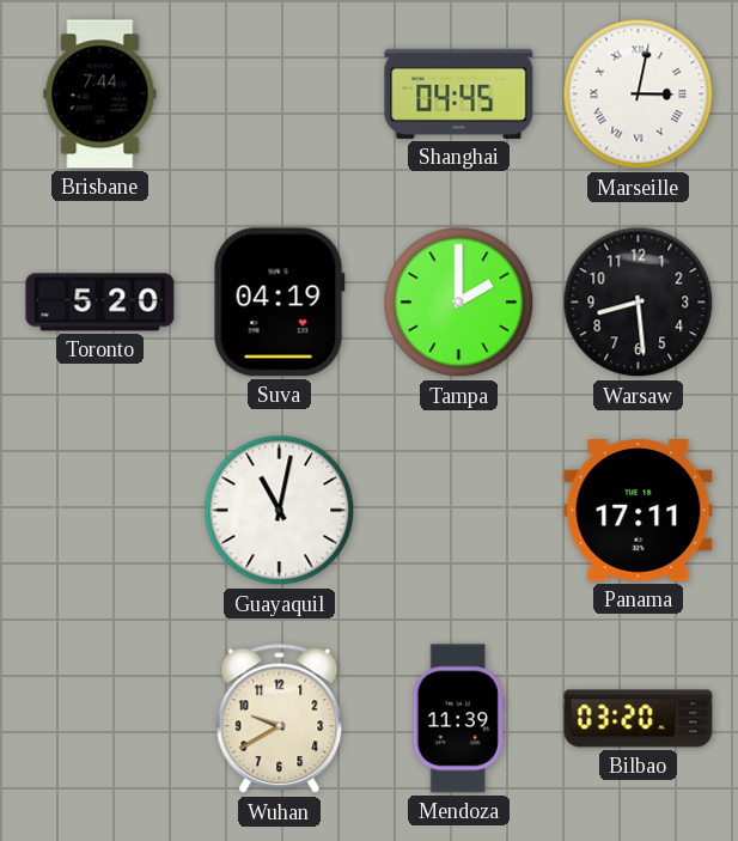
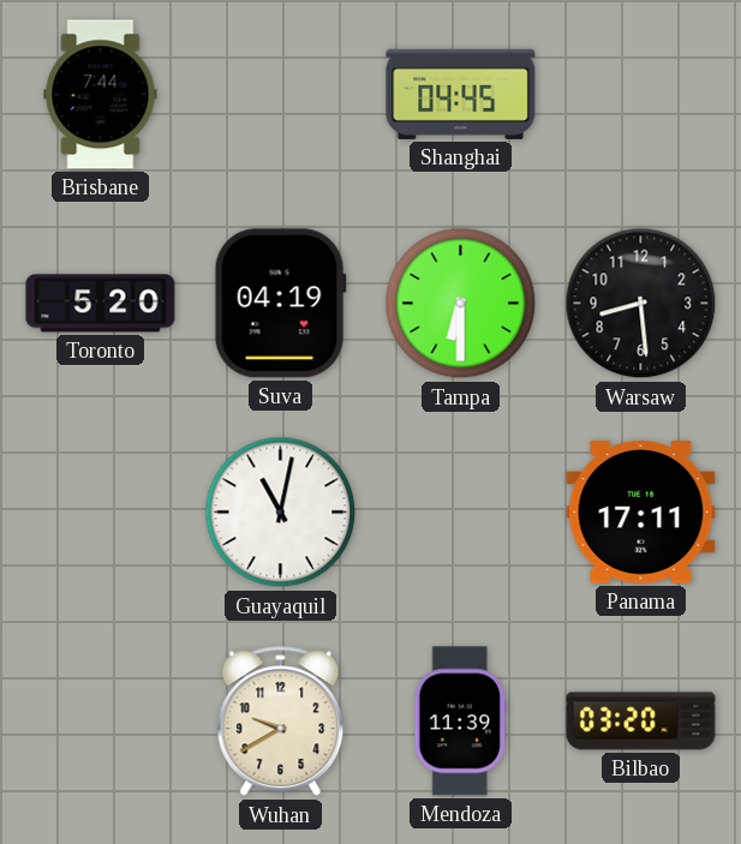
Marseille: 3:02 -> none (639, 95)
Tampa: 2:00 -> 6:30 (461, 304)
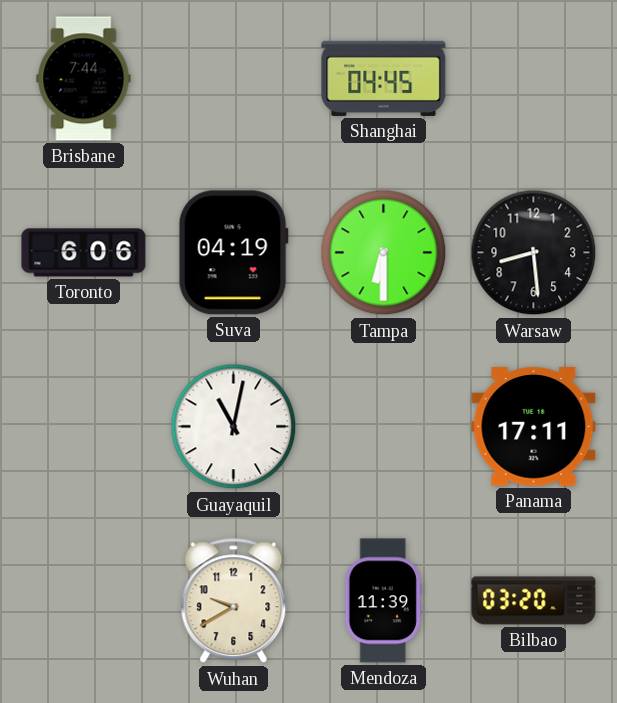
Toronto: 5:20 -> 6:06 (84, 253)
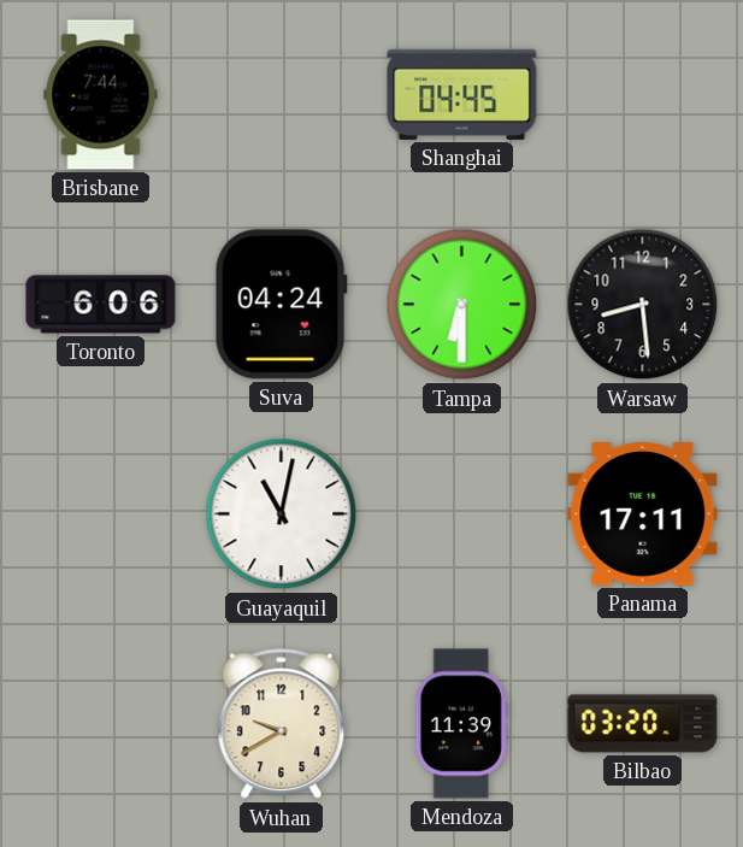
Suva: 04:19 -> 04:24 (281, 305)
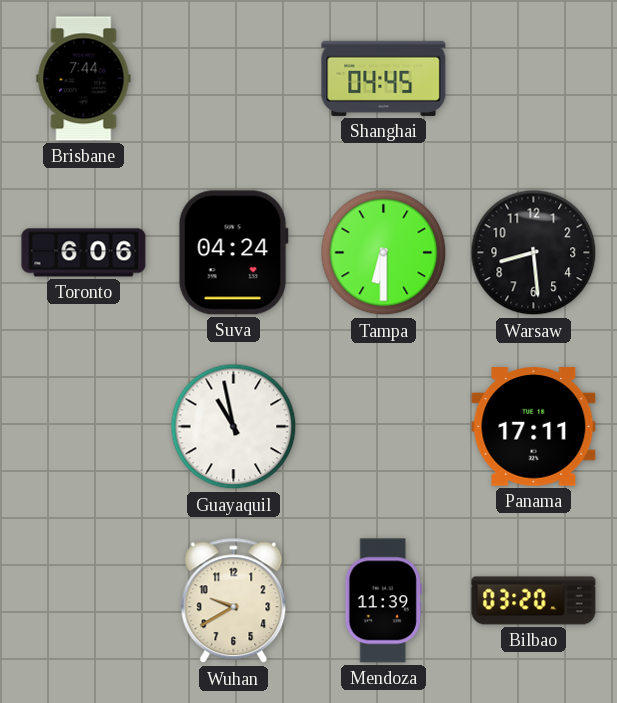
Guayaquil: 11:02 -> 10:58 (234, 427)
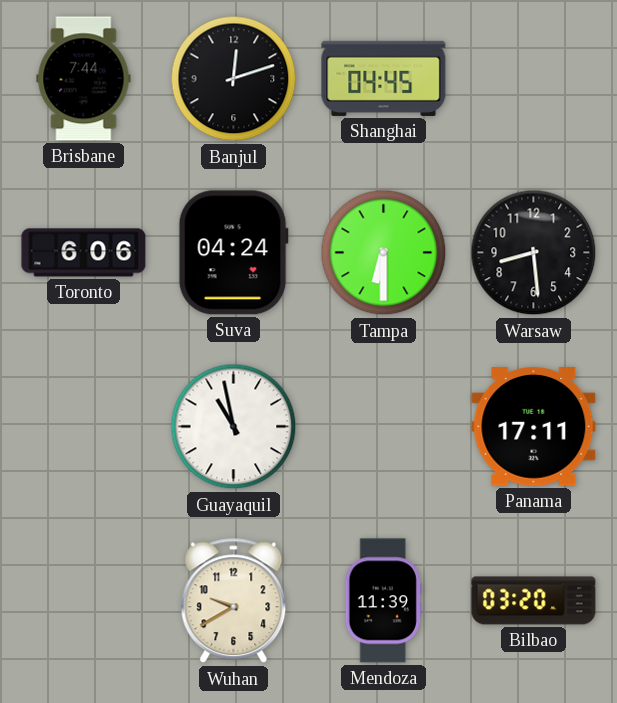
Banjul: none -> 12:12 (234, 79)
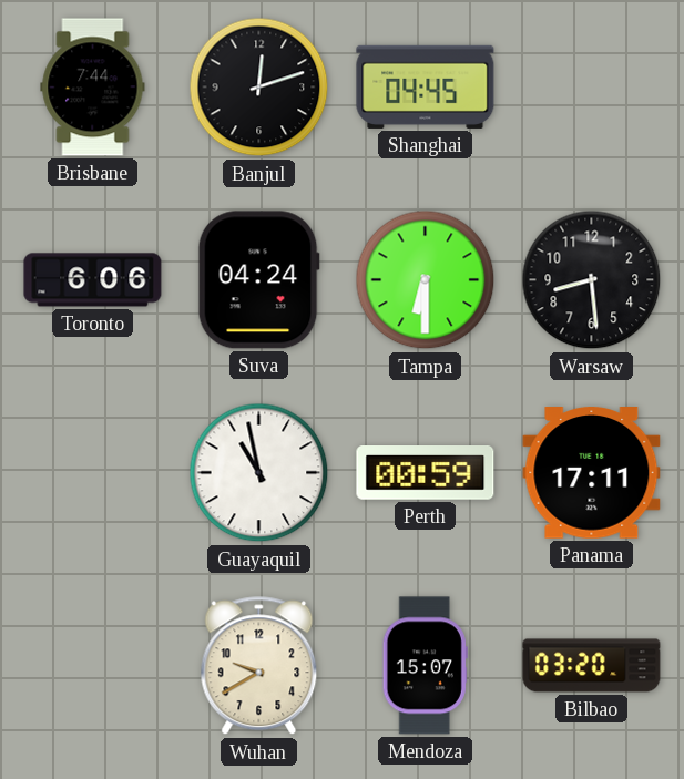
Perth: none -> 00:59 (426, 473)
Mendoza: 11:39 -> 15:07 (425, 666)
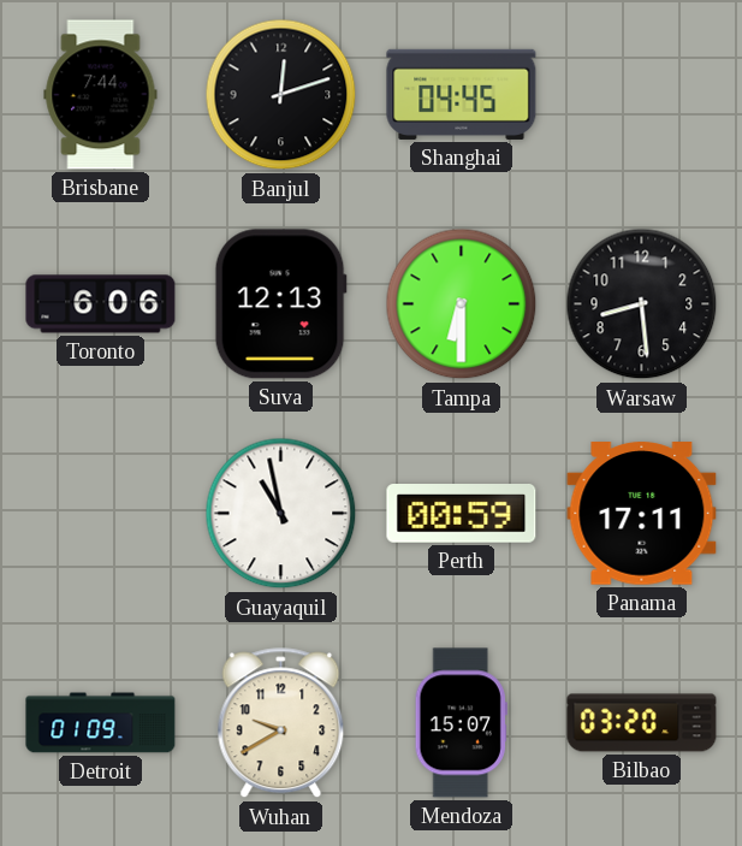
Suva: 04:24 -> 12:13 (280, 304)
Detroit: none -> 01:09 (101, 723)
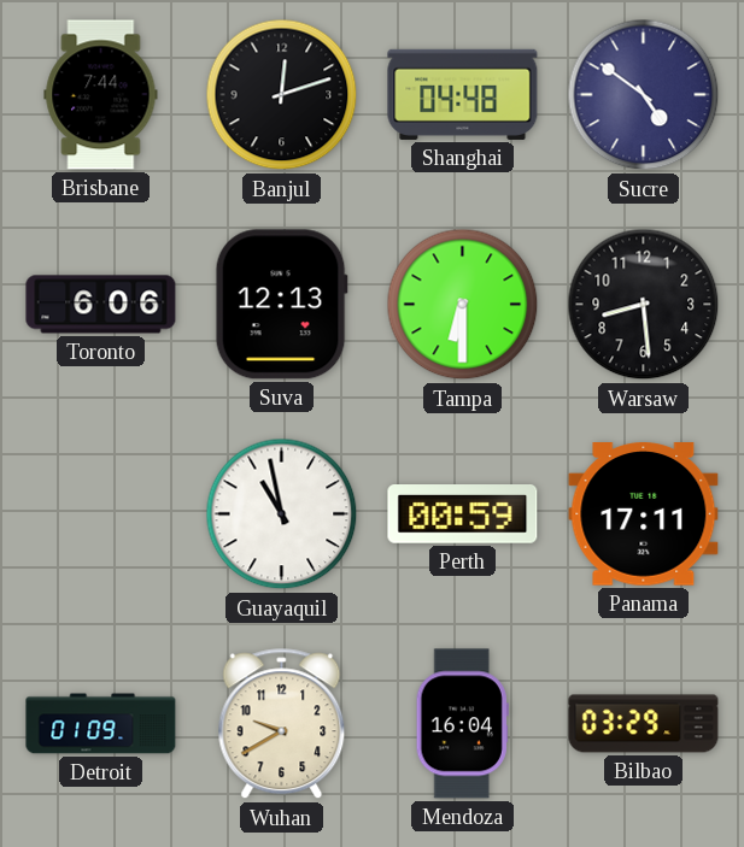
Shanghai: 04:45 -> 04:48 (463, 94)
Sucre: none -> 4:51 (644, 95)
Mendoza: 15:07 -> 16:04 (462, 724)
Bilbao: 03:20 -> 03:29 (644, 724)
